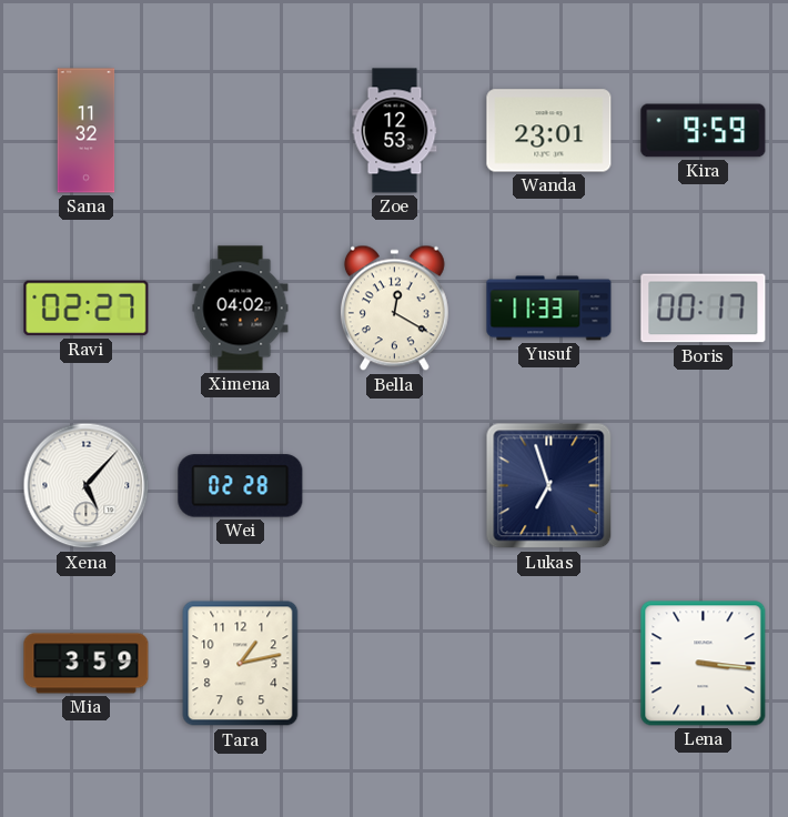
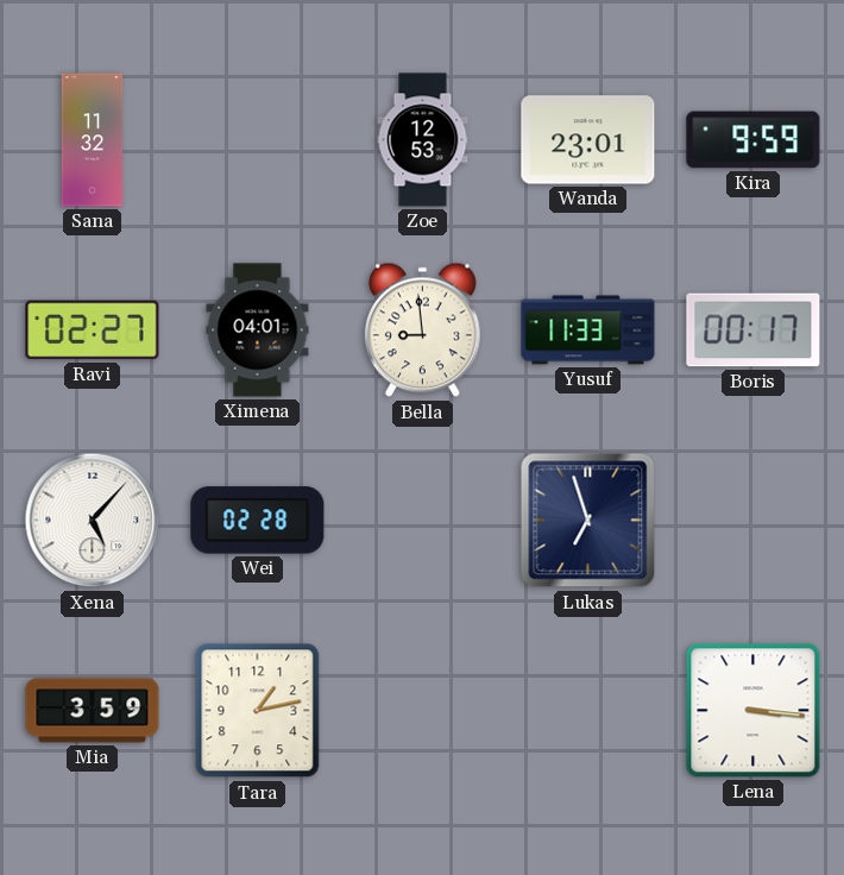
Ximena: 04:02 -> 04:01 (258, 331)
Bella: 12:20 -> 8:59 (422, 331)
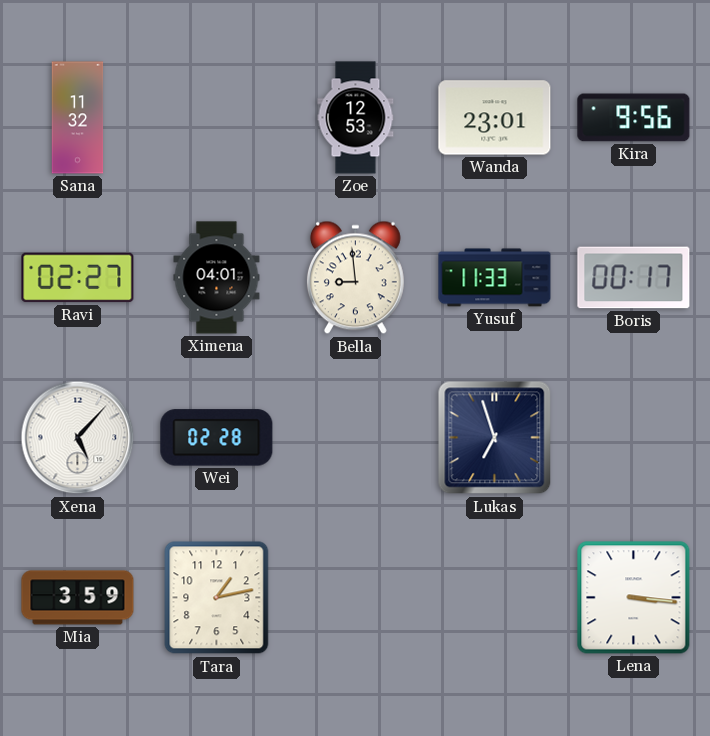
Kira: 9:59 -> 9:56 (634, 118)
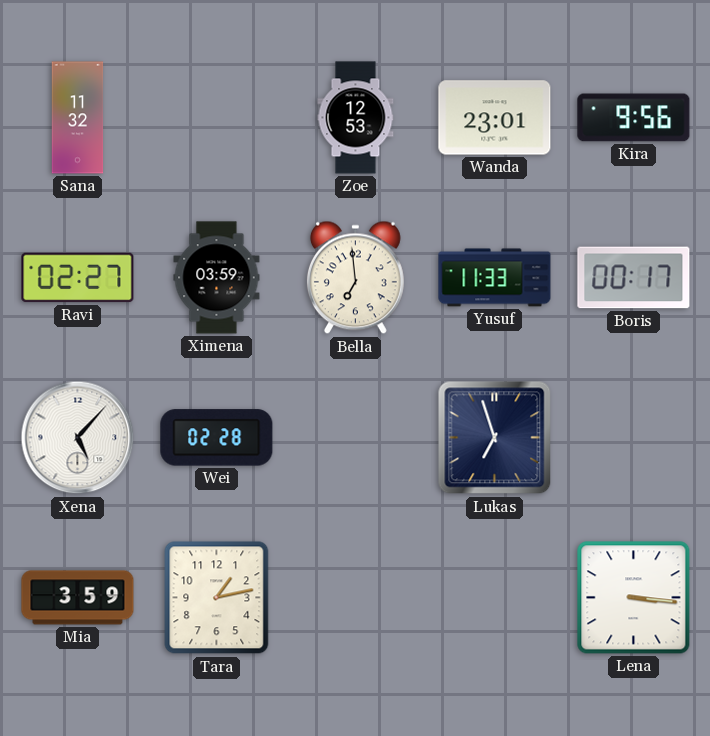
Ximena: 04:01 -> 03:59 (217, 278)
Bella: 8:59 -> 6:59 (355, 278)
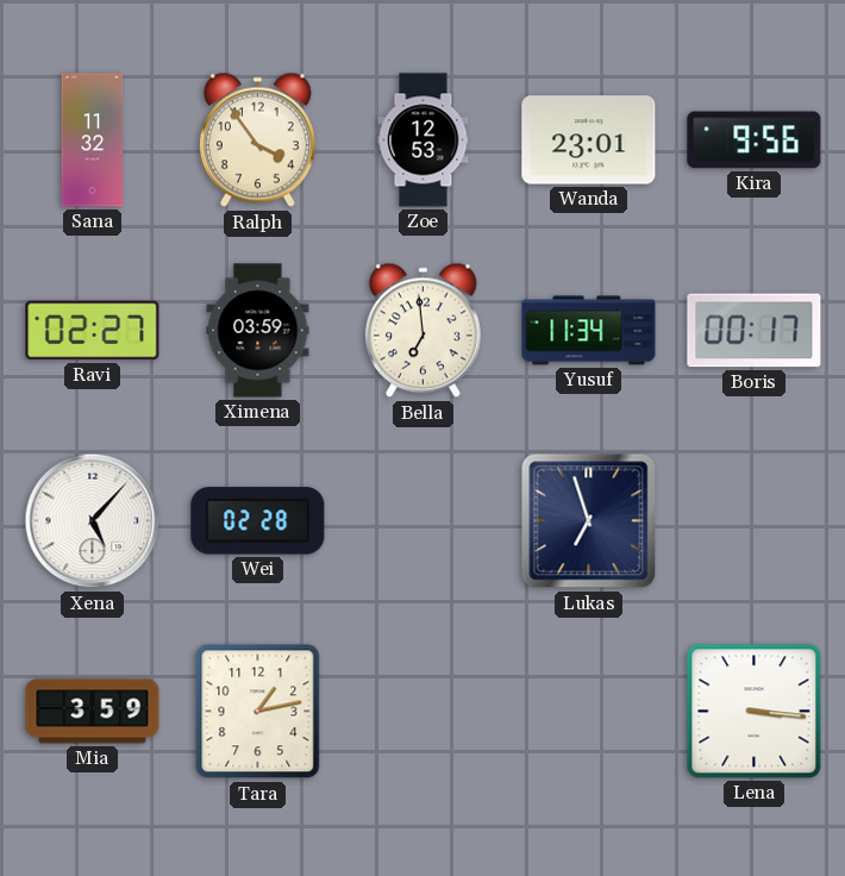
Ralph: none -> 3:54 (257, 140)
Yusuf: 11:33 -> 11:34 (589, 331)
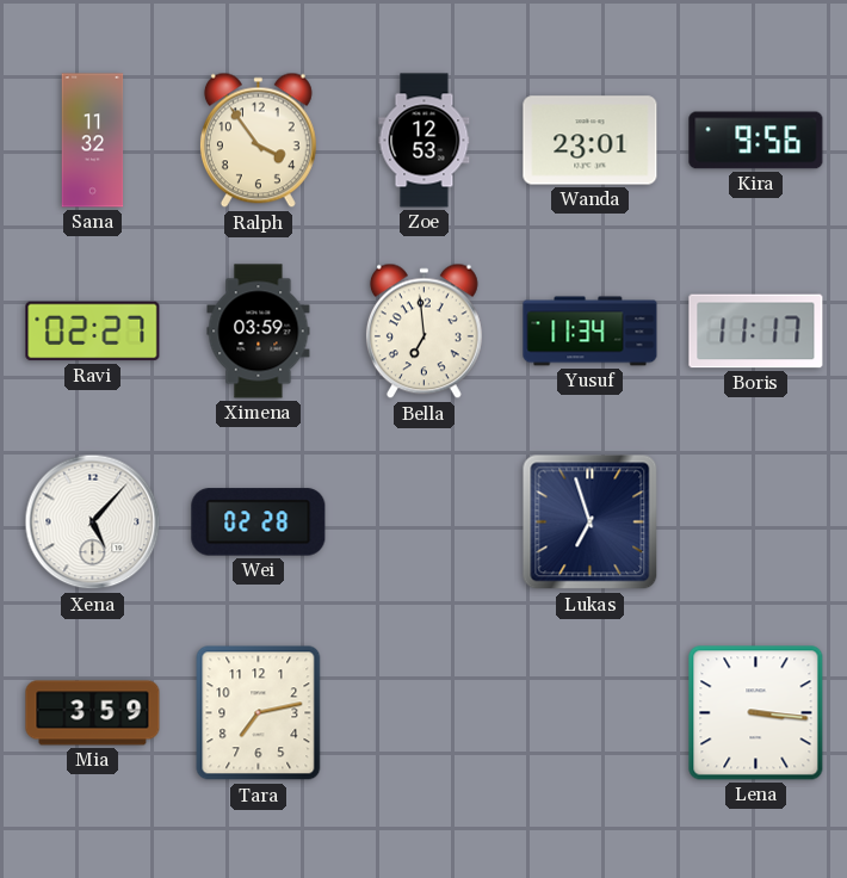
Boris: 00:17 -> 11:17 (756, 332)
Tara: 1:13 -> 7:13 (259, 713)
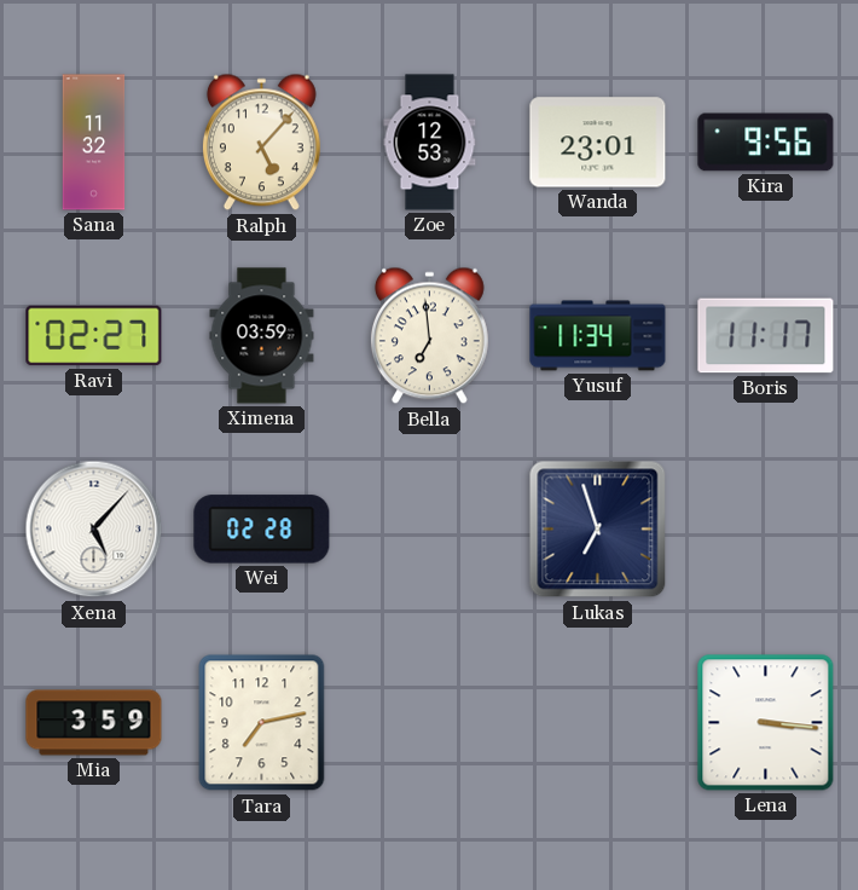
Ralph: 3:54 -> 5:07 (261, 143)
